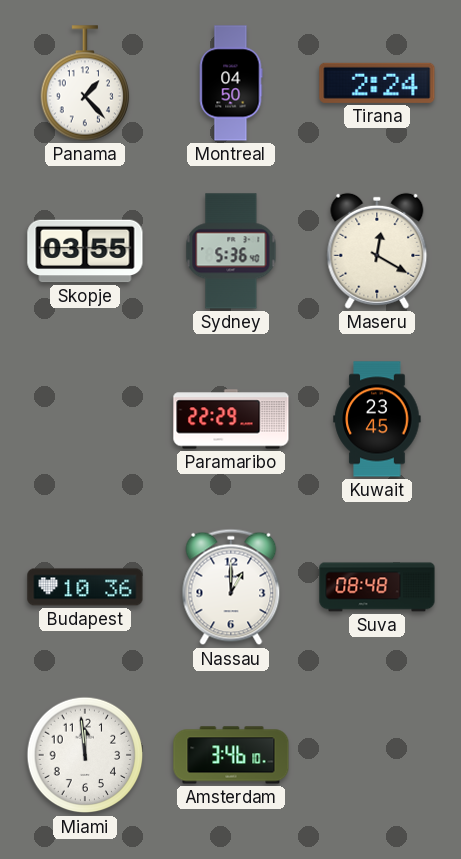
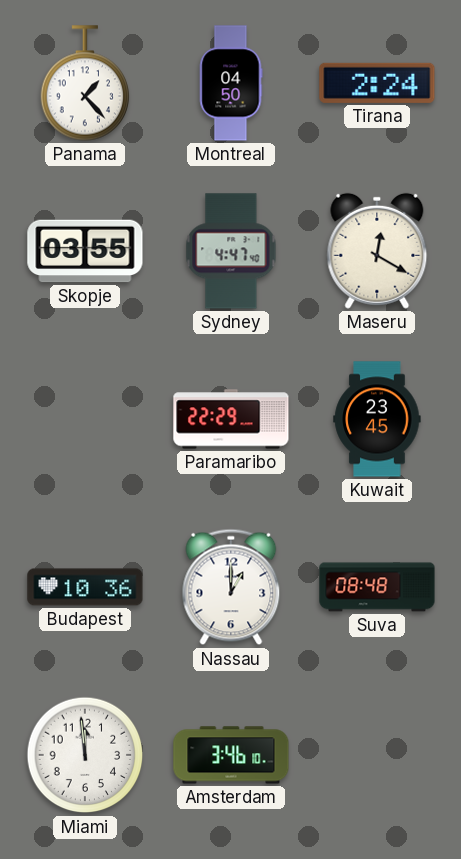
Sydney: 5:36 -> 4:47 (231, 251)
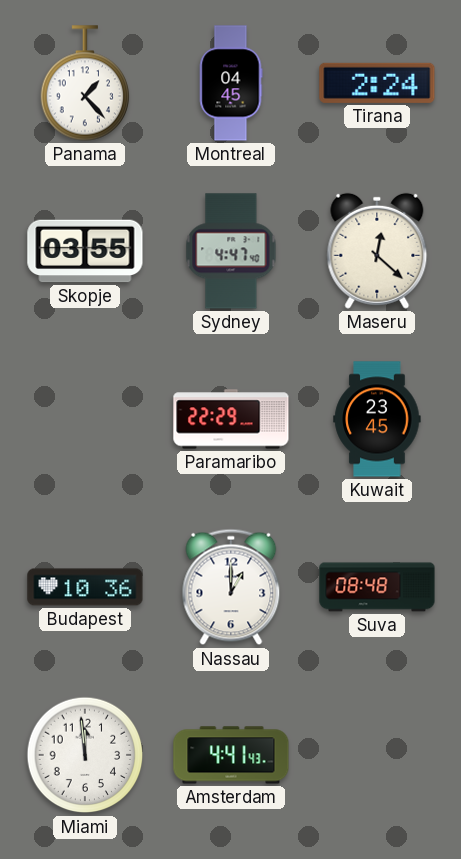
Montreal: 04:50 -> 04:45 (231, 83)
Maseru: 12:20 -> 12:22 (377, 251)
Amsterdam: 3:46 -> 4:41 (231, 755)
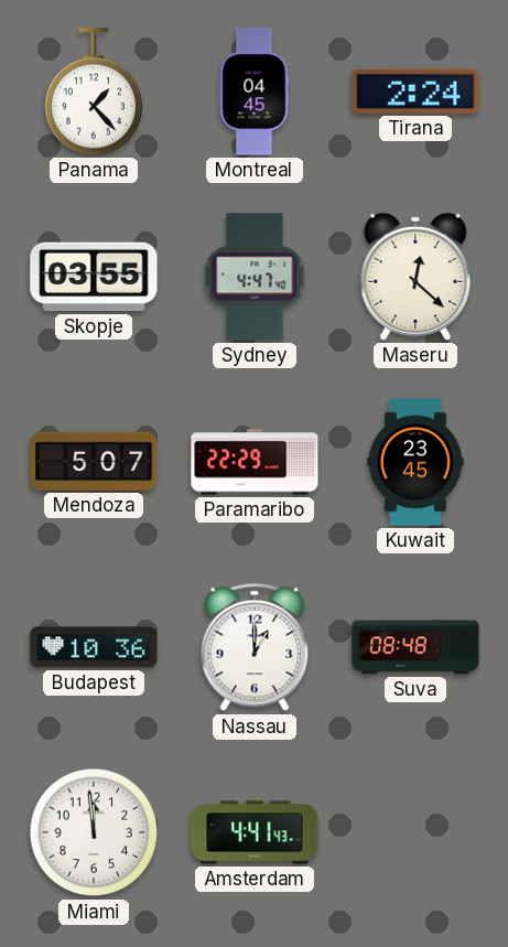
Mendoza: none -> 5:07 (94, 461)
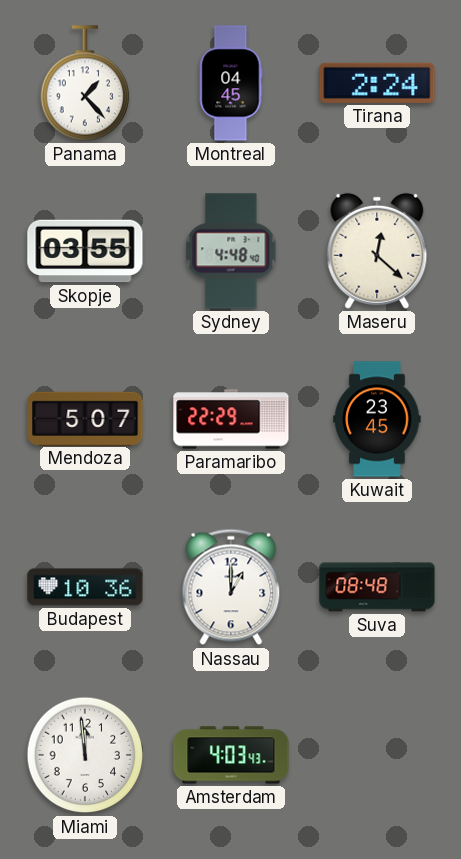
Sydney: 4:47 -> 4:48 (231, 251)
Amsterdam: 4:41 -> 4:03 (231, 755)
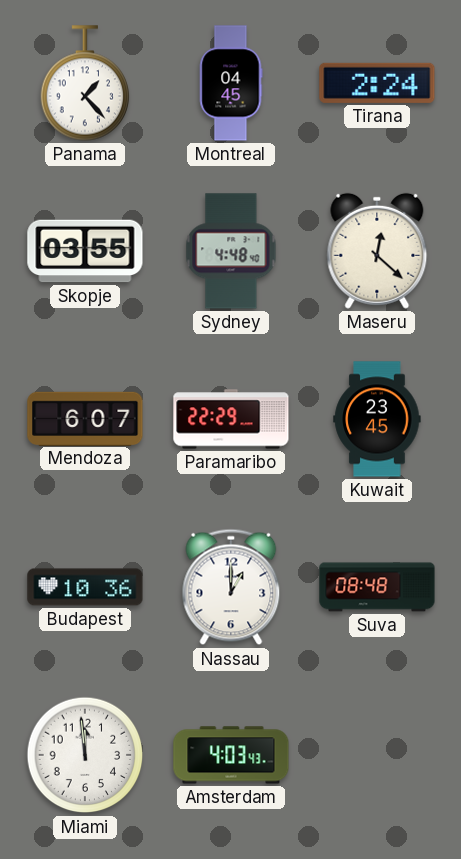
Mendoza: 5:07 -> 6:07 (85, 418)
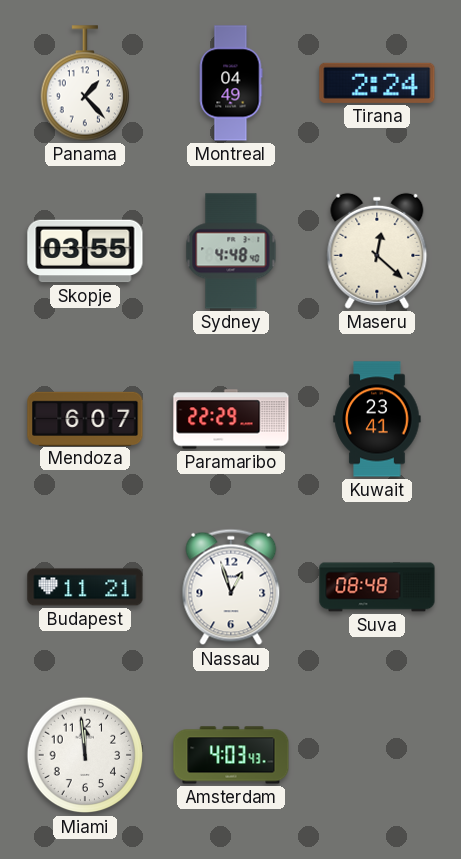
Montreal: 04:45 -> 04:49 (231, 83)
Kuwait: 23:45 -> 23:41 (377, 419)
Budapest: 10:36 -> 11:21 (85, 587)
Nassau: 1:00 -> 12:57 (231, 587)
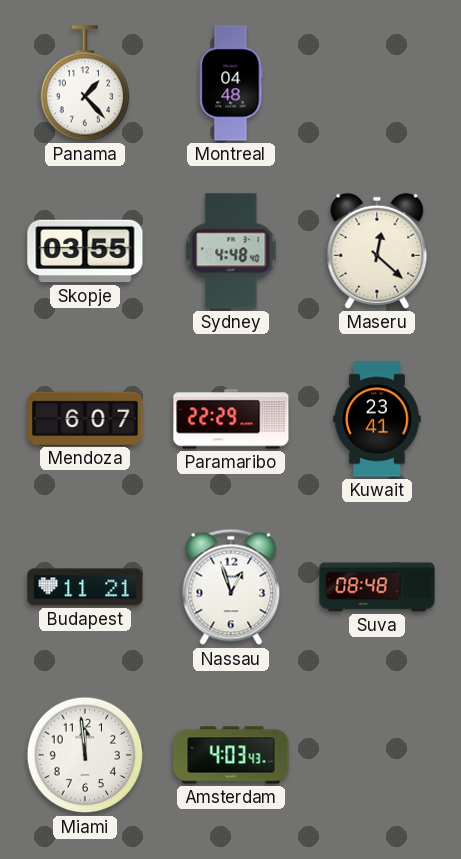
Montreal: 04:49 -> 04:48 (231, 83)
Tirana: 2:24 -> none (377, 83)
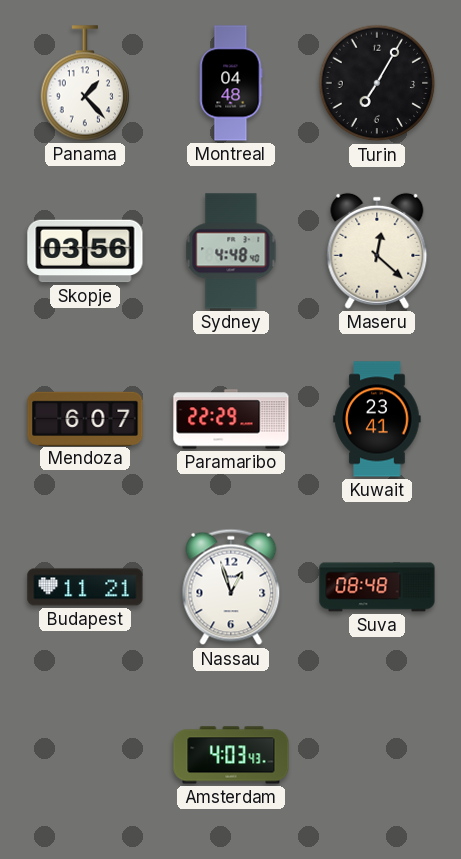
Turin: none -> 7:05 (377, 83)
Skopje: 03:55 -> 03:56 (85, 251)
Miami: 11:59 -> none (85, 755)
